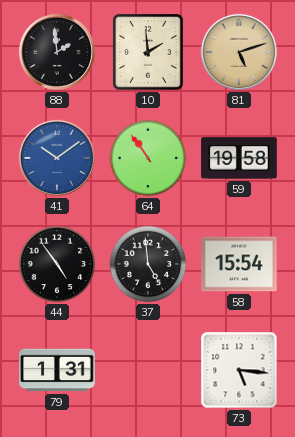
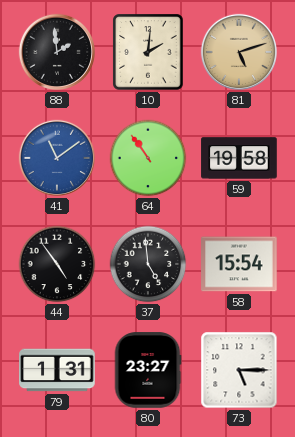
10: 1:59 -> 2:01 (148, 52)
41: 10:09 -> 11:09 (57, 158)
80: none -> 23:27 (148, 370)
73: 5:16 -> 5:15 (239, 370)
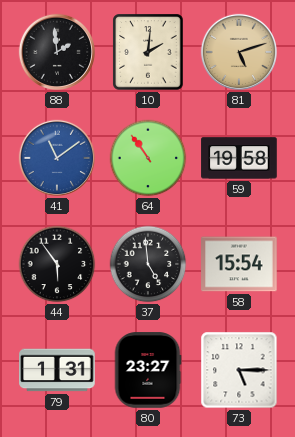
44: 4:54 -> 5:54 (57, 264)
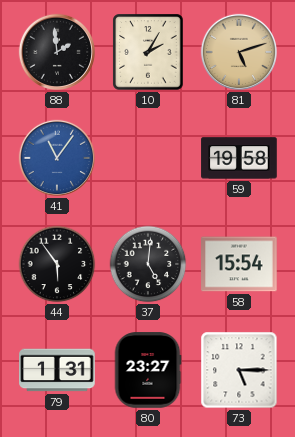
10: 2:01 -> 2:05 (148, 52)
41: 11:09 -> 11:06 (57, 158)
64: 10:54 -> none (148, 158)
37: 4:59 -> 5:01 (148, 264)
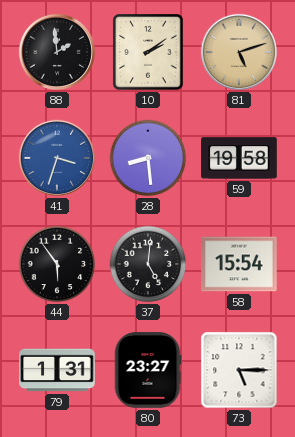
10: 2:05 -> 2:09 (148, 52)
41: 11:06 -> 3:33 (57, 158)
28: none -> 8:29 (148, 158)
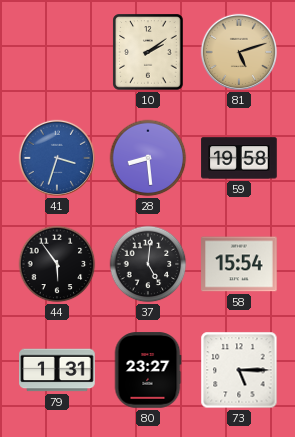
88: 1:59 -> none (57, 52)
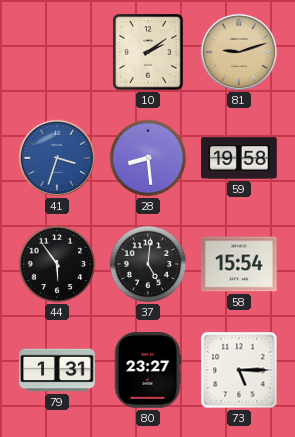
81: 5:12 -> 9:12 (239, 52)
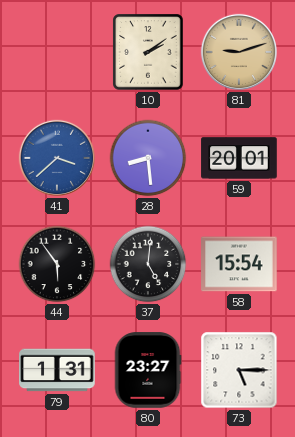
41: 3:33 -> 3:38 (57, 158)
59: 19:58 -> 20:01 (239, 158)
